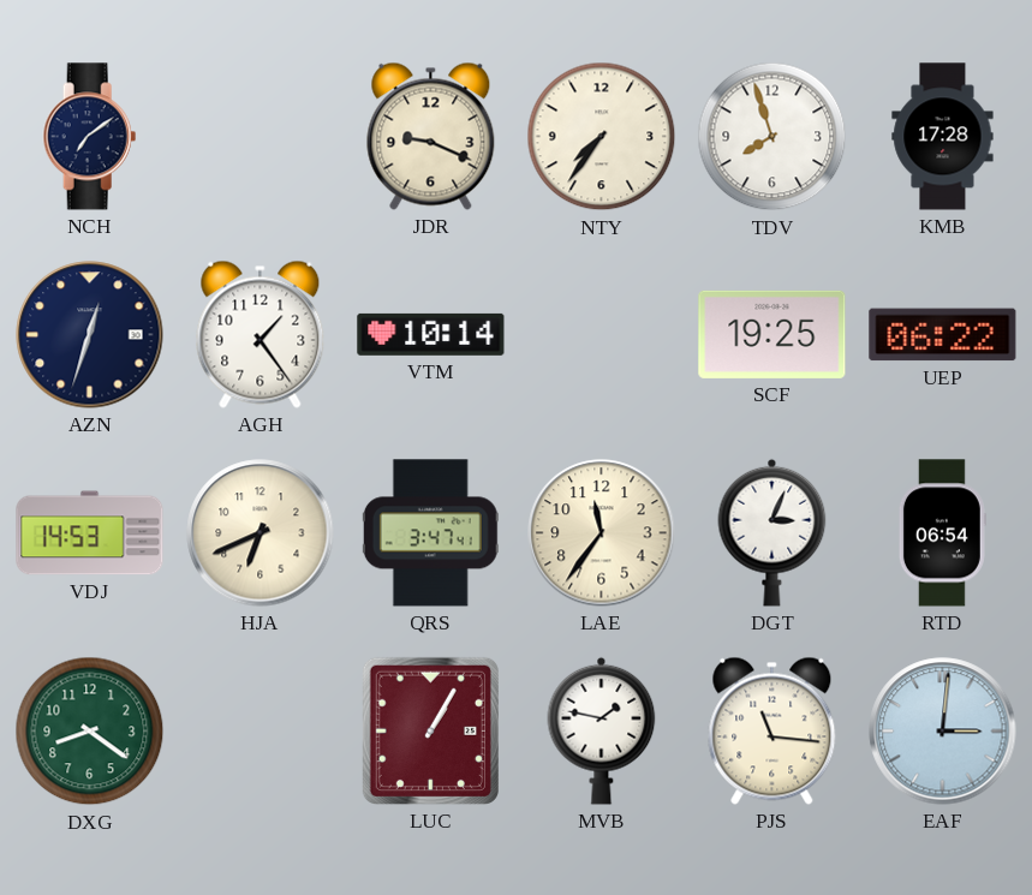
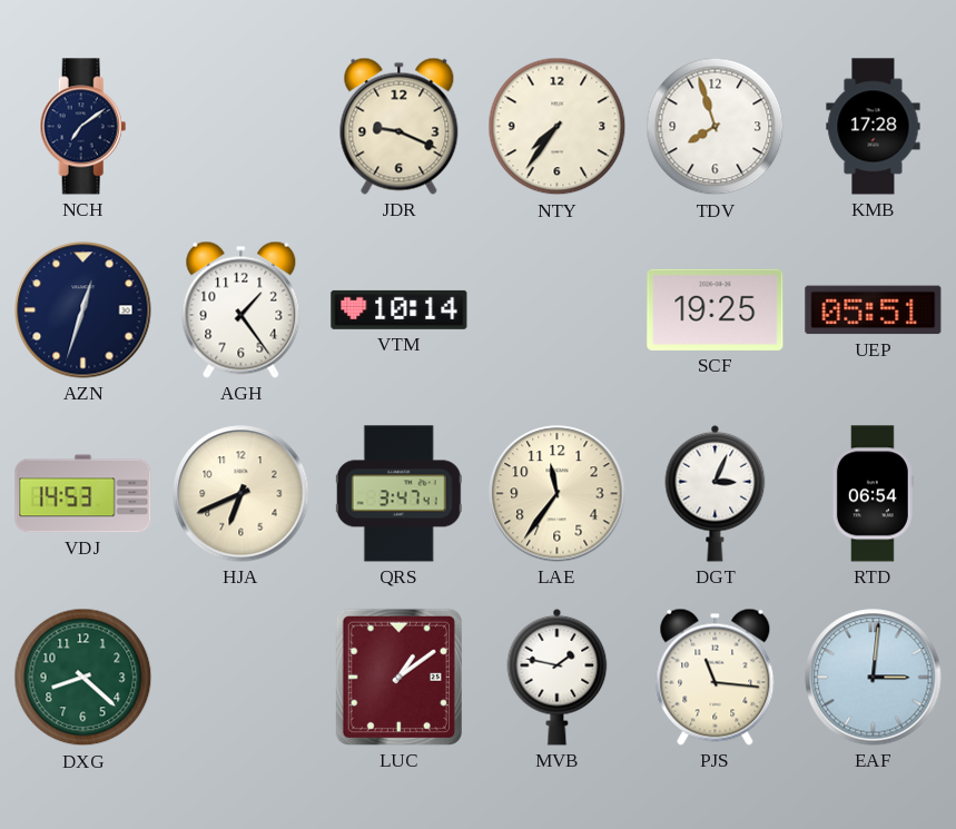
UEP: 06:22 -> 05:51 (874, 310)
DXG: 8:21 -> 8:22 (83, 678)
LUC: 1:05 -> 1:09 (398, 677)
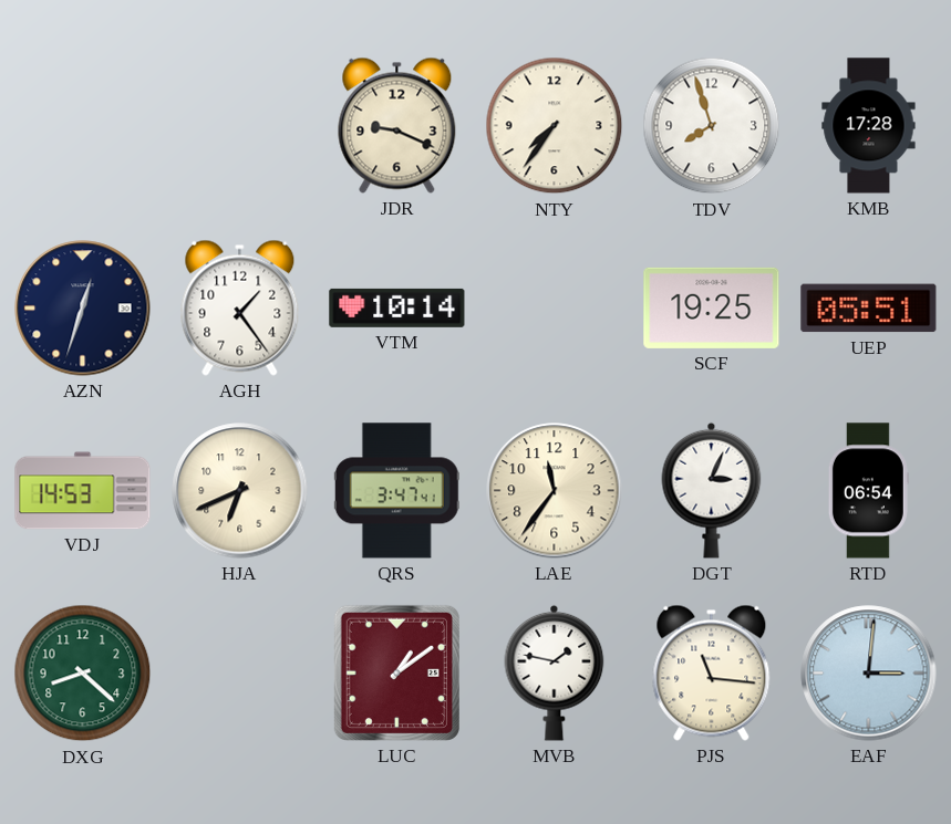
NCH: 7:09 -> none (83, 127)
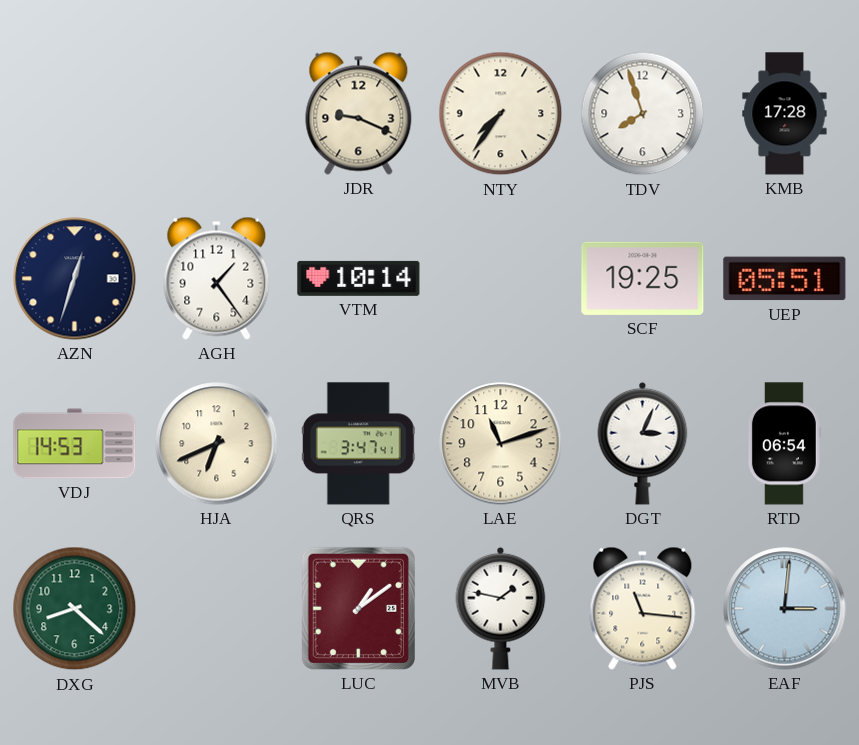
LAE: 11:36 -> 11:12 (501, 444)
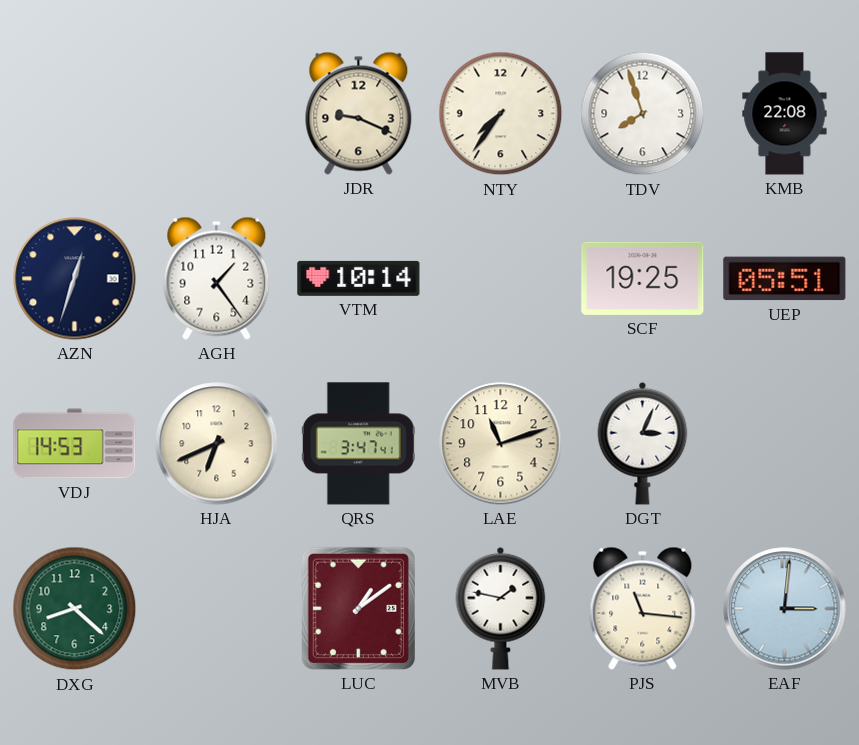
KMB: 17:28 -> 22:08 (785, 114)
RTD: 06:54 -> none (784, 444)
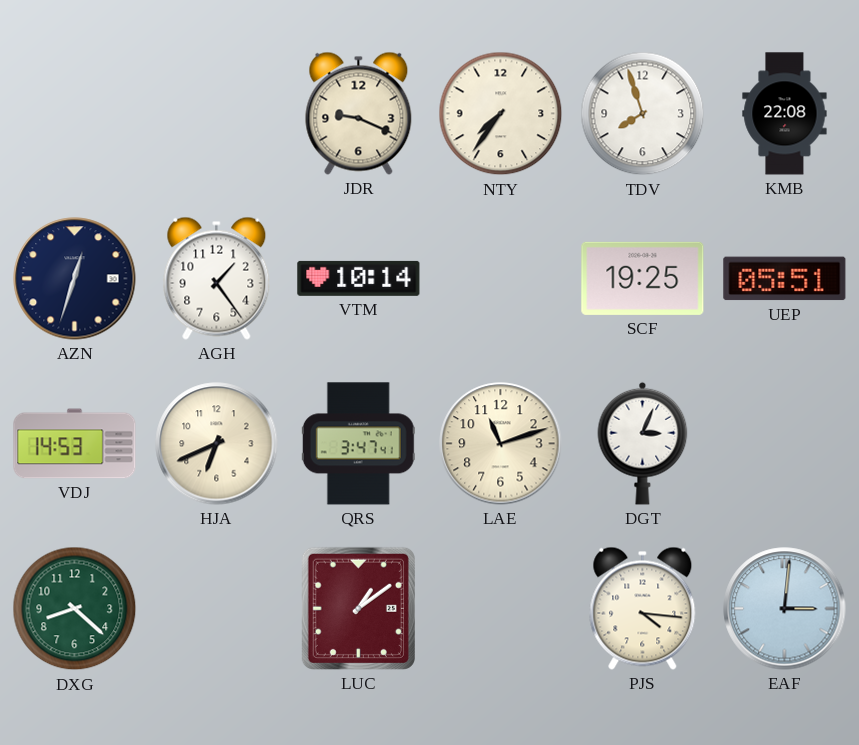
MVB: 1:47 -> none (501, 608)
PJS: 11:16 -> 4:16 (643, 608)
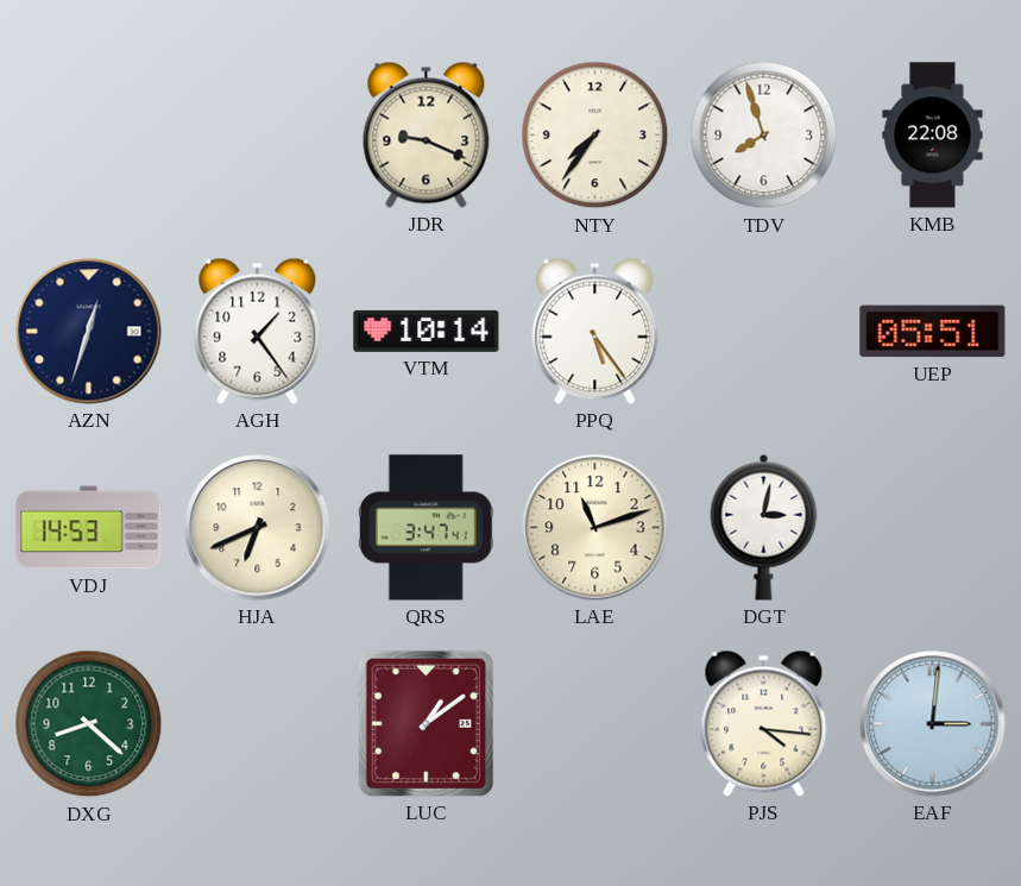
PPQ: none -> 5:24 (595, 331)
SCF: 19:25 -> none (643, 278)
DGT: 3:04 -> 3:02 (764, 527)
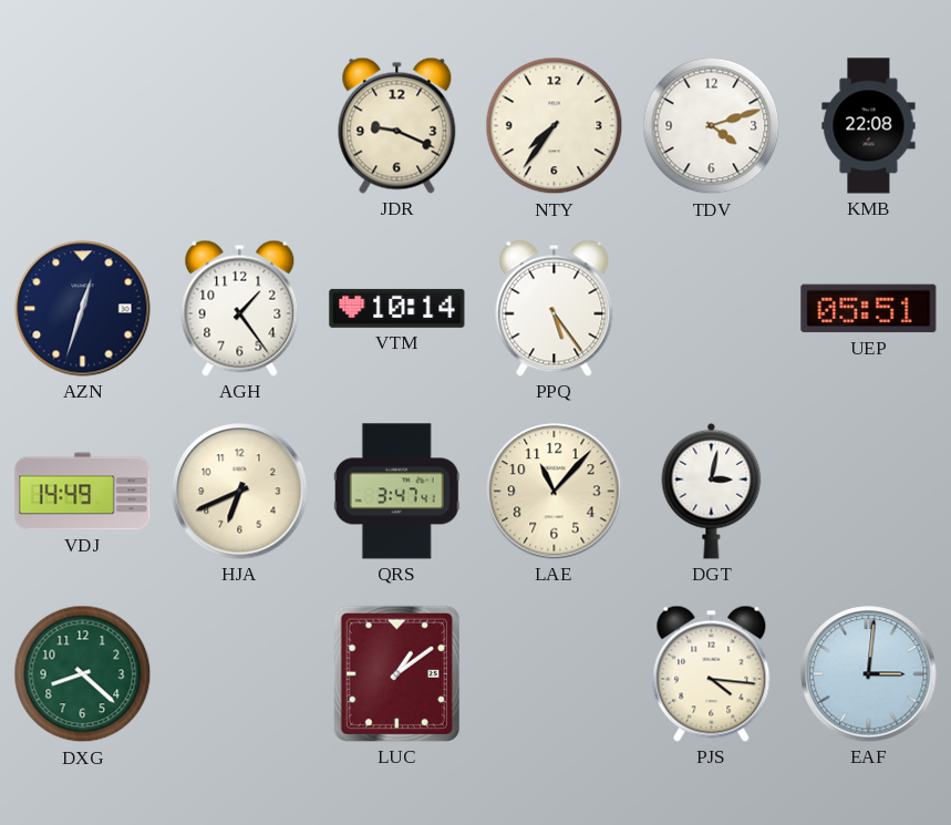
TDV: 7:57 -> 4:12 (712, 126)
VDJ: 14:53 -> 14:49 (83, 492)
LAE: 11:12 -> 11:07 (555, 492)
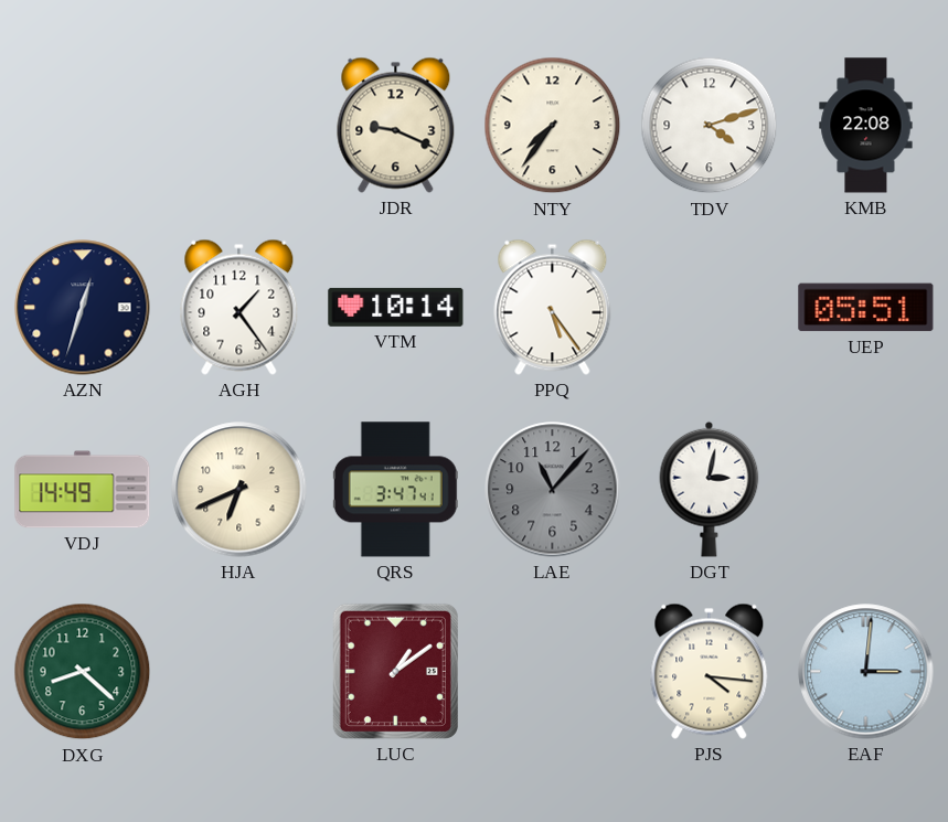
LAE dial: cream -> grey (553, 490)
